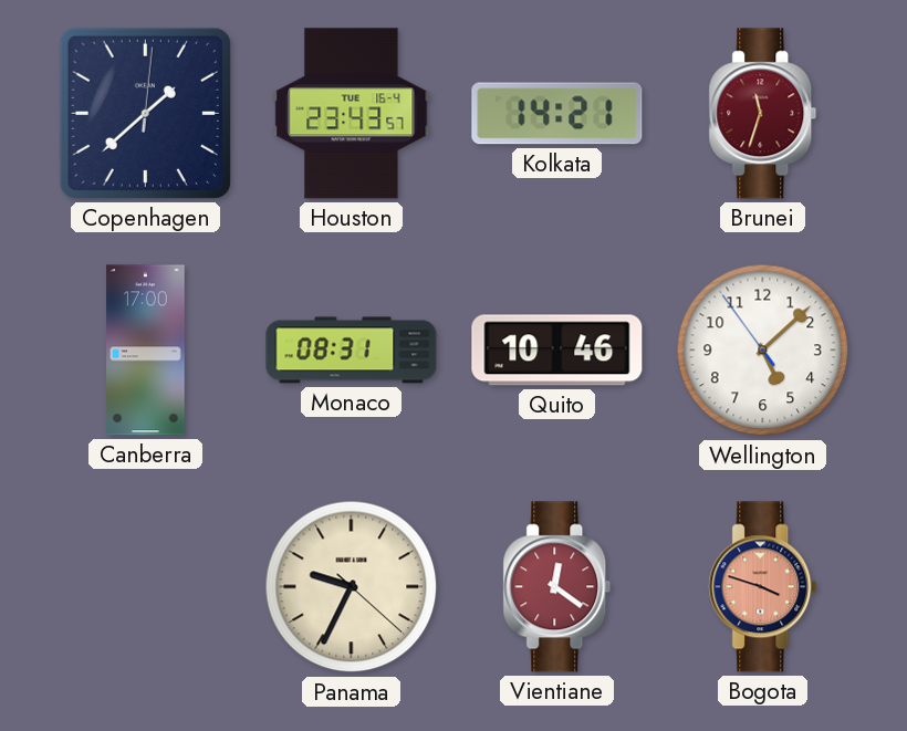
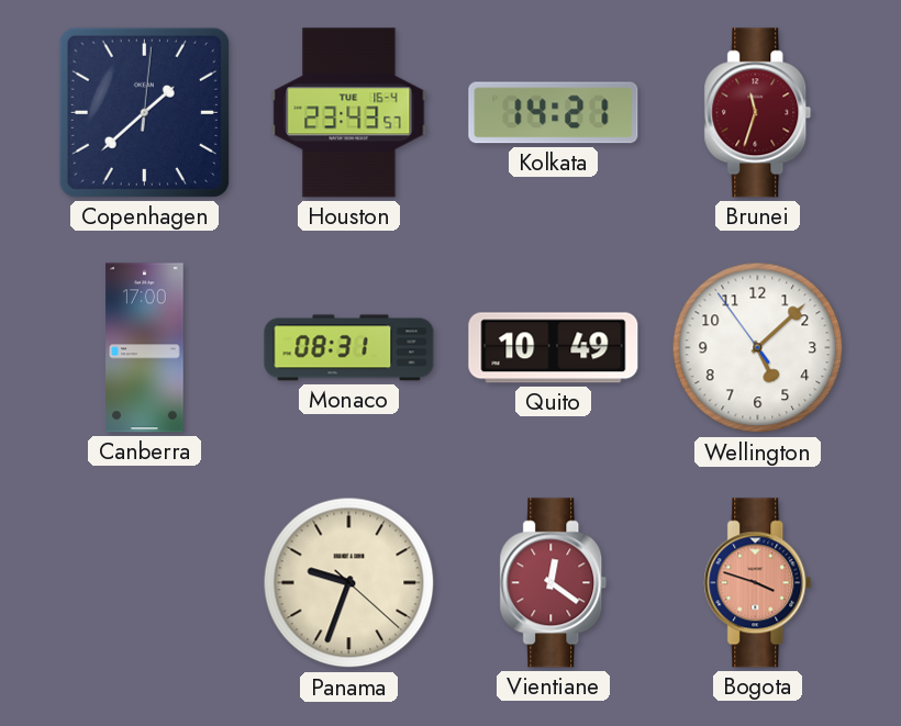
Quito: 10:46 -> 10:49 (554, 348)
Panama: 9:34 -> 9:33 (349, 583)
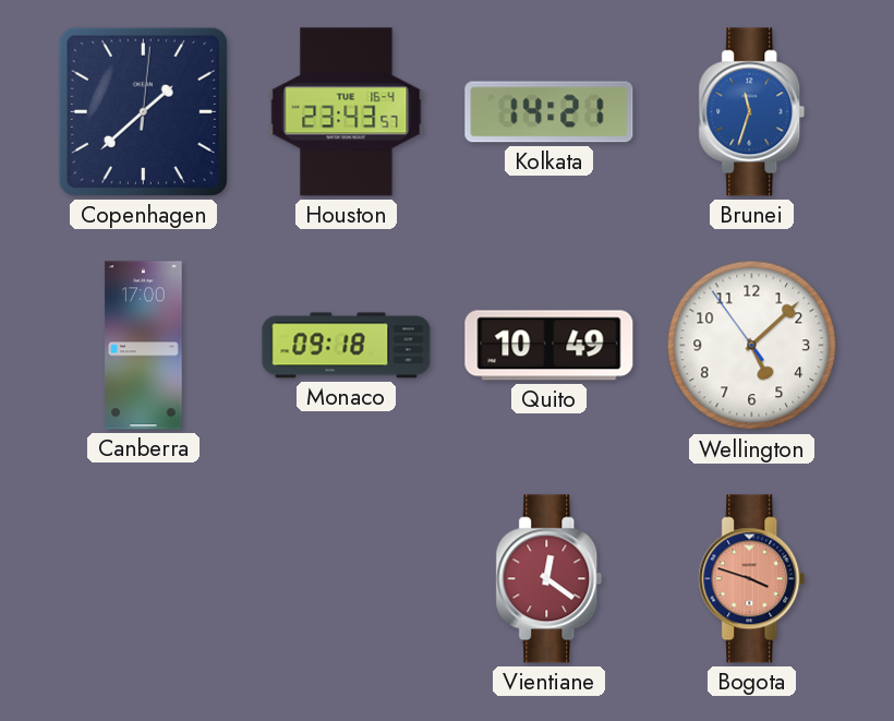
Brunei dial: burgundy -> blue (752, 112)
Monaco: 08:31 -> 09:18 (347, 346)
Panama: 9:33 -> none (349, 583)
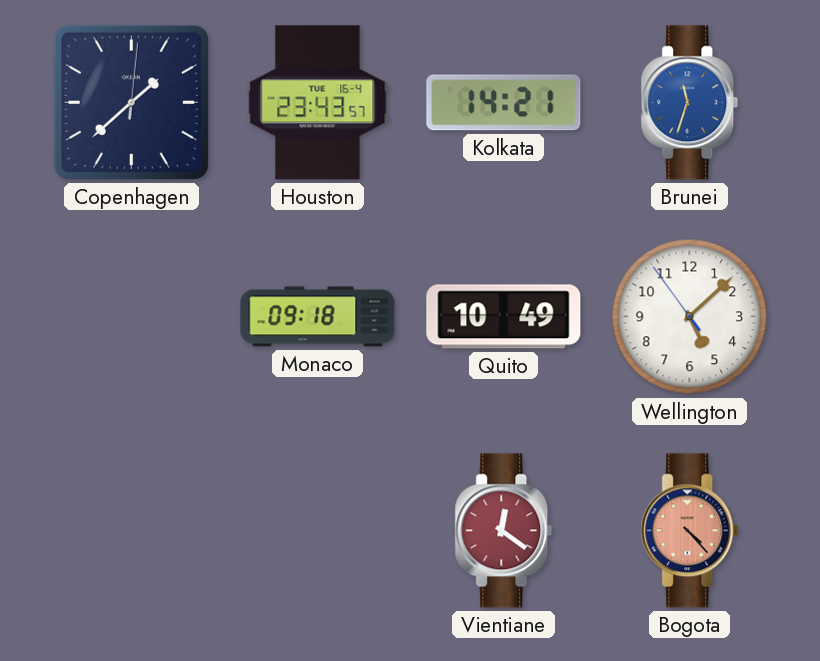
Canberra: 17:00 -> none (144, 346)
Bogota: 3:48 -> 4:23 (690, 531)
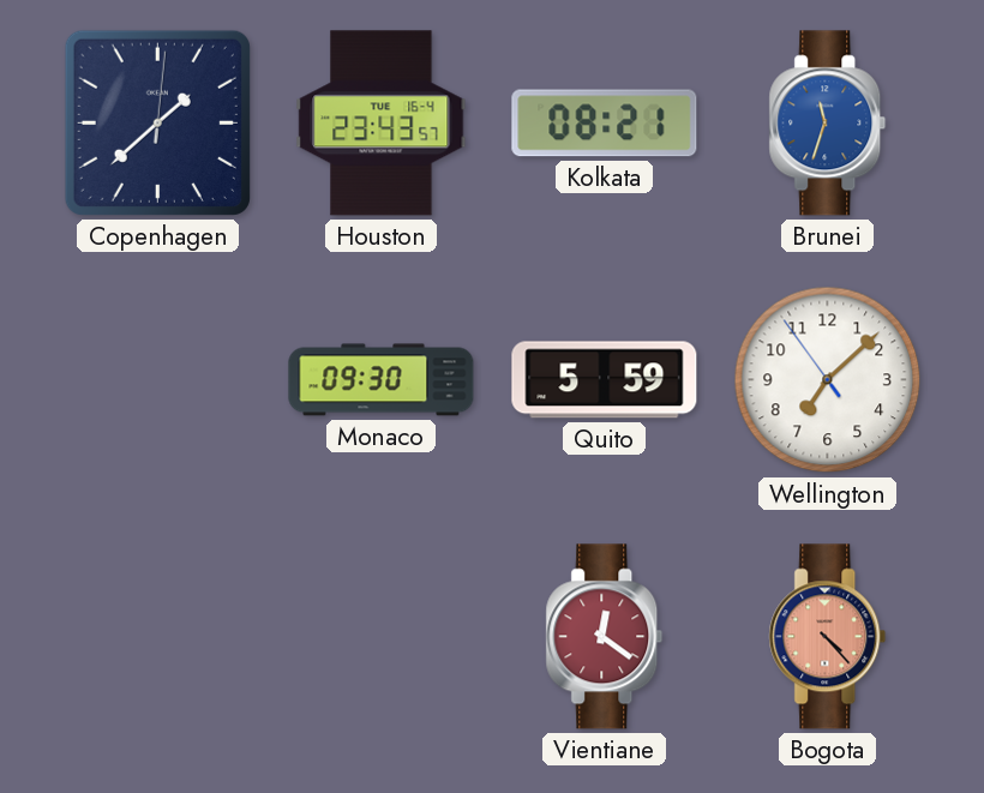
Kolkata: 14:21 -> 08:21 (605, 124)
Monaco: 09:18 -> 09:30 (382, 380)
Quito: 10:49 -> 5:59 (605, 380)
Wellington: 5:07 -> 7:07 (828, 380)
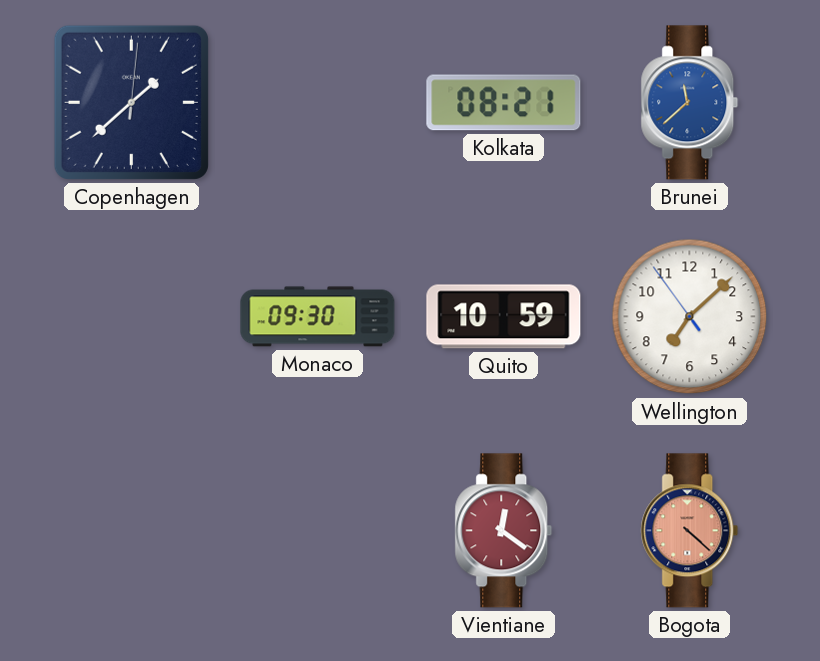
Houston: 23:43 -> none (382, 124)
Brunei: 11:33 -> 11:38 (690, 103)
Quito: 5:59 -> 10:59 (504, 317)
Bogota: 4:23 -> 4:22 (690, 531)
